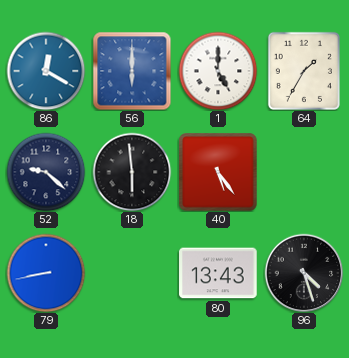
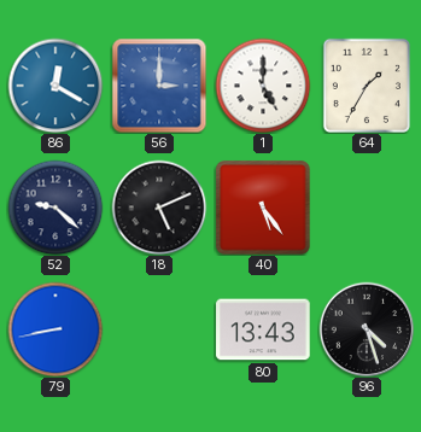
56: 6:00 -> 3:00 (159, 86)
18: 5:59 -> 5:11 (159, 208)
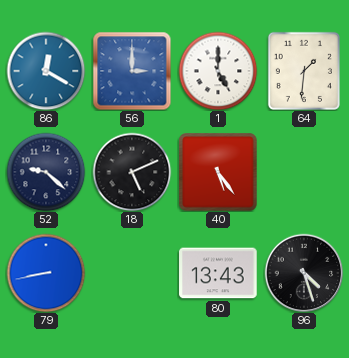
64: 1:35 -> 1:31 (304, 71)
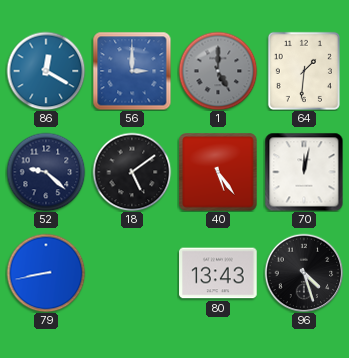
1 dial: white -> grey (218, 71)
18: 5:11 -> 5:09 (132, 172)
70: none -> 12:02 (304, 172)
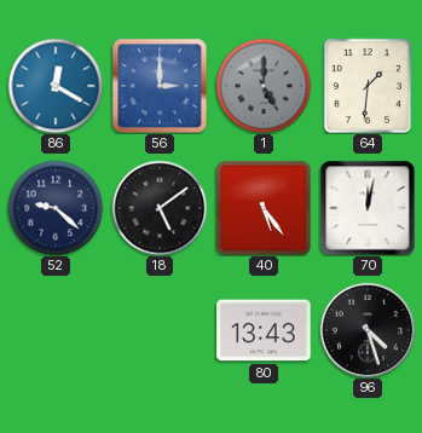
79: 8:43 -> none (46, 273)
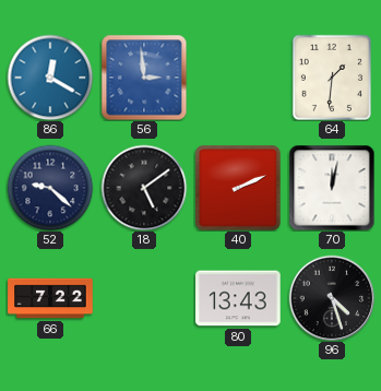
56: 3:00 -> 2:59 (144, 78)
1: 5:00 -> none (264, 86)
40: 5:24 -> 2:11 (238, 188)
66: none -> 7:22 (50, 298)
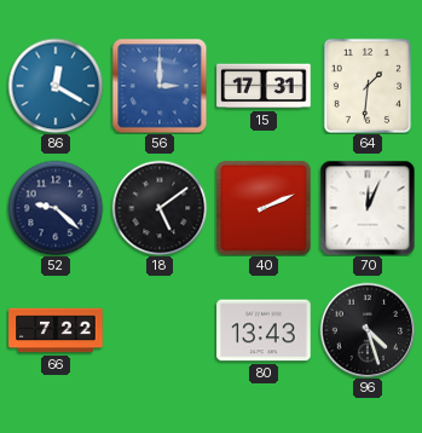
56: 2:59 -> 3:00 (160, 86)
15: none -> 17:31 (264, 86)
70: 12:02 -> 12:04 (368, 208)
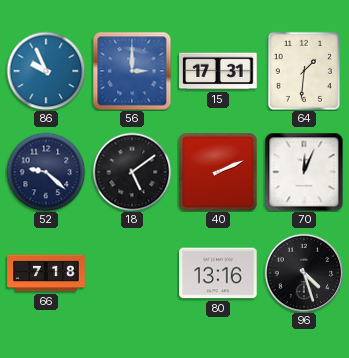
86: 12:20 -> 9:56 (46, 71)
66: 7:22 -> 7:18 (46, 273)
80: 13:43 -> 13:16 (218, 273)
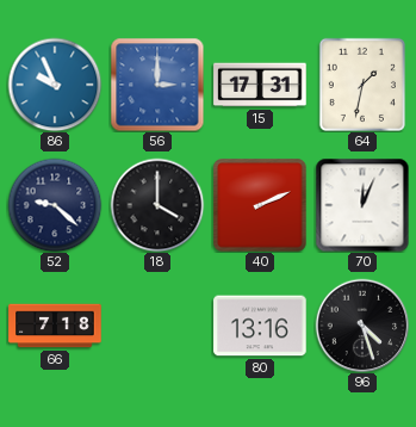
64: 1:31 -> 1:32 (362, 85)
18: 5:09 -> 4:00 (157, 205)
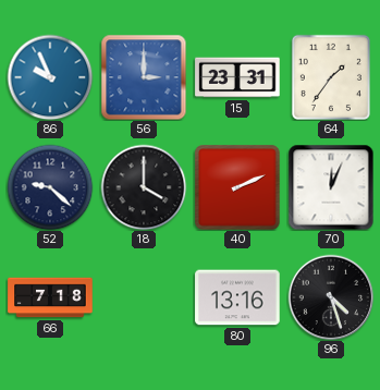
15: 17:31 -> 23:31 (237, 77)
64: 1:32 -> 1:36 (331, 77)
